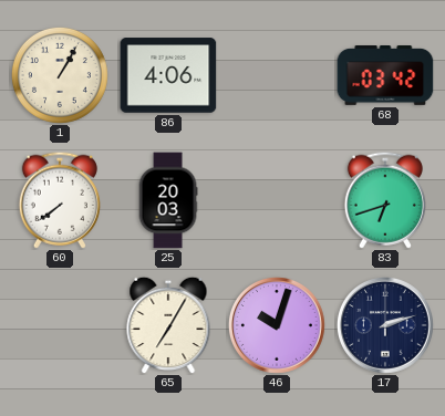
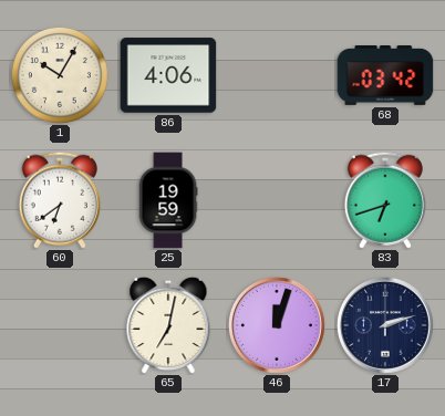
1: 1:05 -> 10:05 (60, 75)
60: 7:39 -> 6:39 (60, 200)
25: 20:03 -> 19:59 (168, 200)
65: 7:05 -> 7:02 (168, 325)
46: 10:03 -> 12:03 (277, 325)
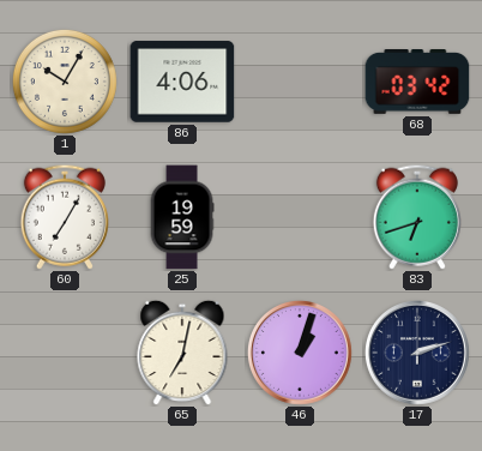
60: 6:39 -> 7:05 (65, 217)
46: 12:03 -> 1:03 (300, 353)
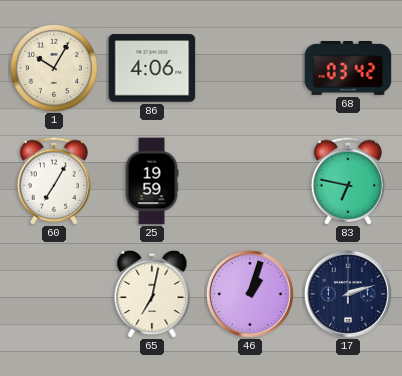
83: 6:42 -> 6:47 (348, 181)
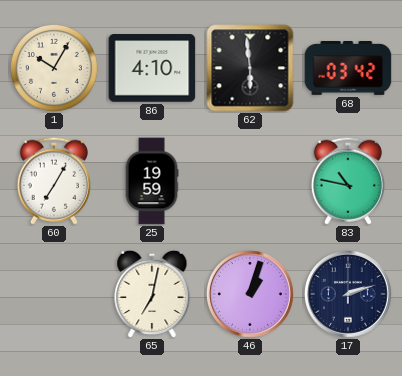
86: 4:06 -> 4:10 (152, 68)
62: none -> 5:59 (250, 68)
83: 6:47 -> 10:47 (348, 181)
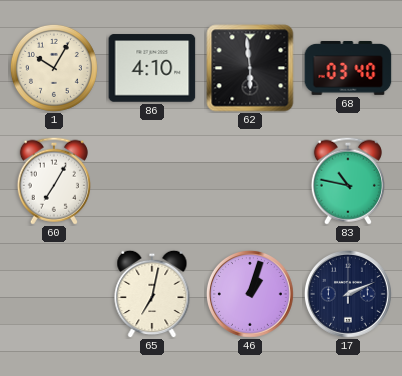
68: 03:42 -> 03:40 (348, 69)
25: 19:59 -> none (152, 181)
17: 2:12 -> 2:11 (348, 294)
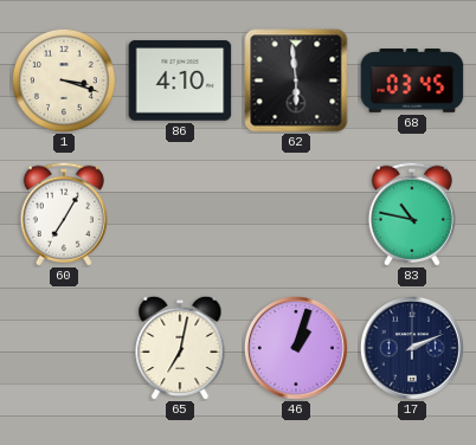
1: 10:05 -> 3:18 (64, 80)
68: 03:40 -> 03:45 (412, 82)
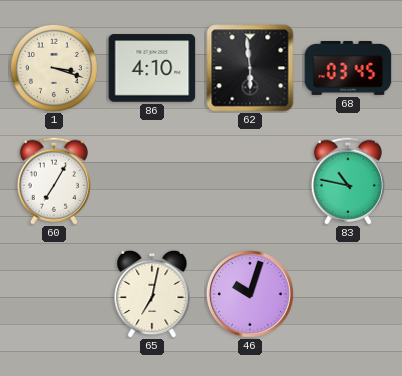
46: 1:03 -> 10:03 (250, 294)
17: 2:11 -> none (412, 348)
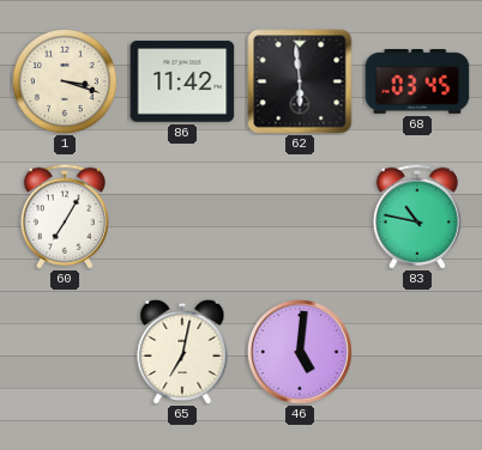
86: 4:10 -> 11:42 (182, 81)
46: 10:03 -> 5:01 (300, 352)
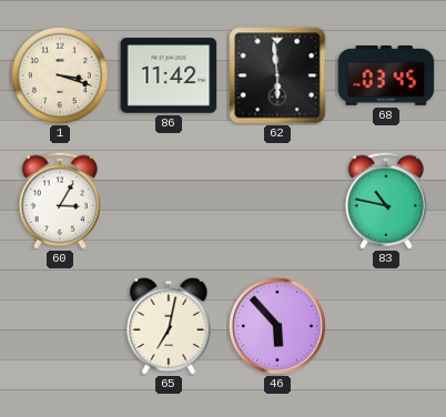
60: 7:05 -> 3:05 (60, 201)
46: 5:01 -> 5:53 (277, 326)
